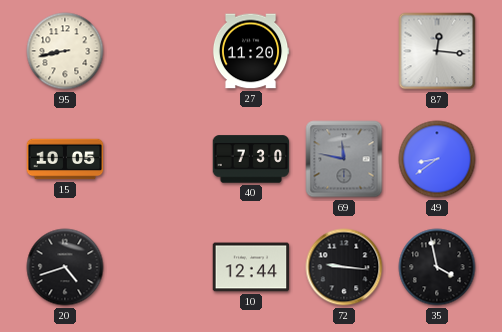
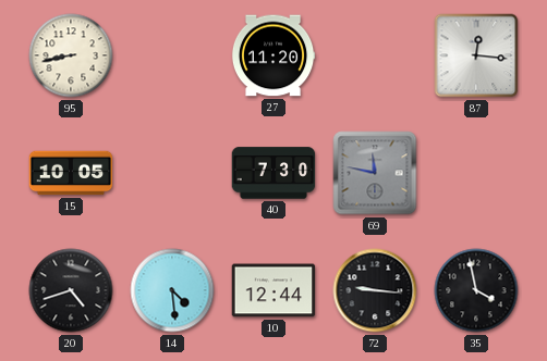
49: 8:39 -> none (437, 159)
14: none -> 4:29 (172, 290)
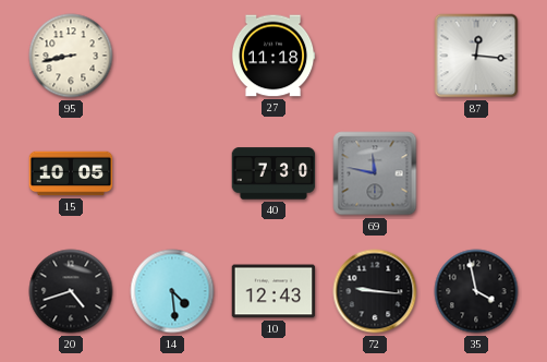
27: 11:20 -> 11:18 (273, 56)
10: 12:44 -> 12:43 (273, 291)
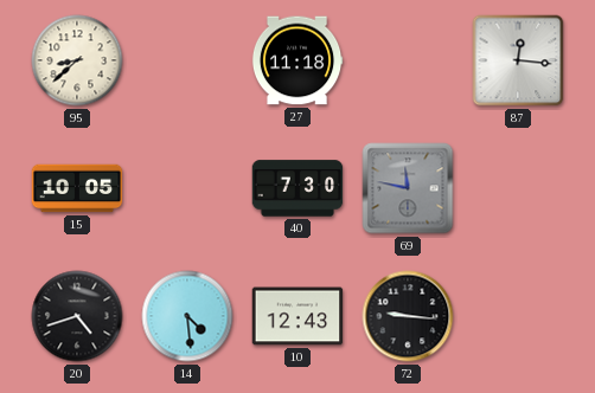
95: 8:43 -> 8:38 (77, 60)
35: 3:58 -> none (476, 291)
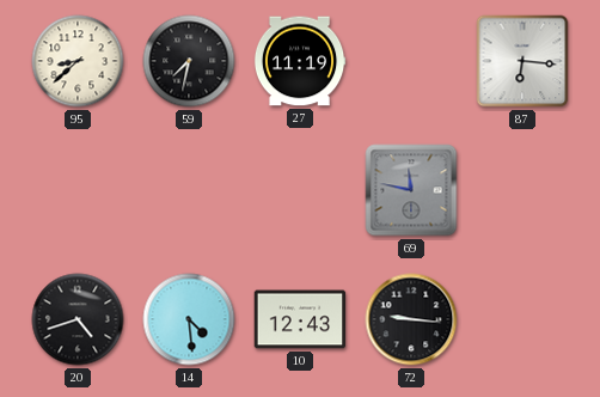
59: none -> 7:32 (189, 61)
27: 11:18 -> 11:19 (300, 61)
87: 12:16 -> 6:16 (522, 61)
15: 10:05 -> none (77, 188)
40: 7:30 -> none (297, 188)
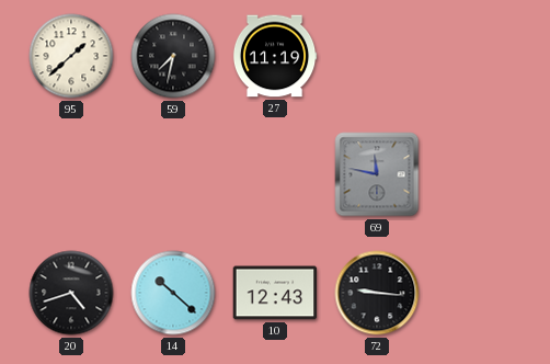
95: 8:38 -> 1:38 (71, 56)
87: 6:16 -> none (522, 61)
14: 4:29 -> 10:22 (173, 293)
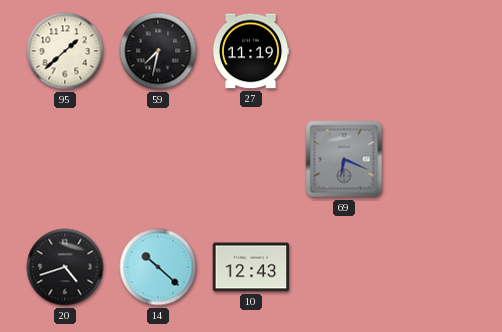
69: 11:47 -> 6:19 (344, 159)
72: 9:16 -> none (377, 293)
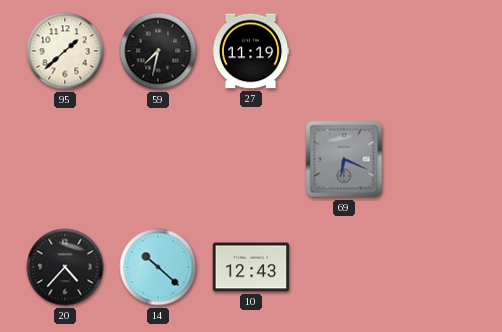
20: 4:42 -> 4:37 (65, 267)
